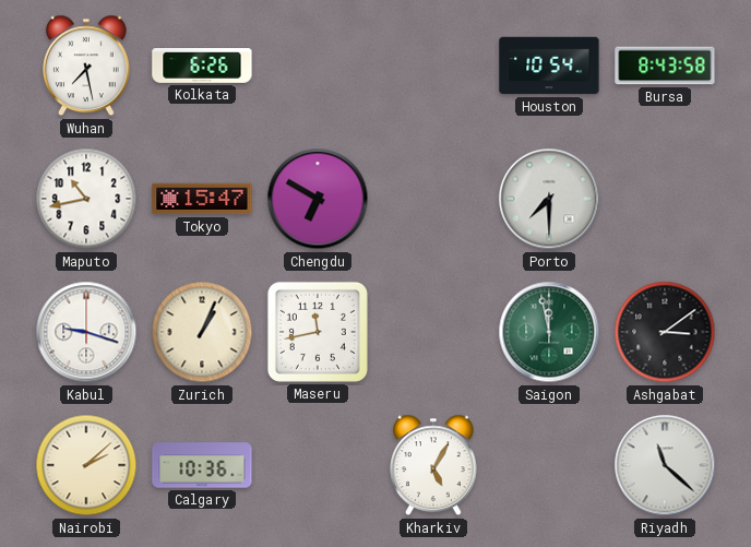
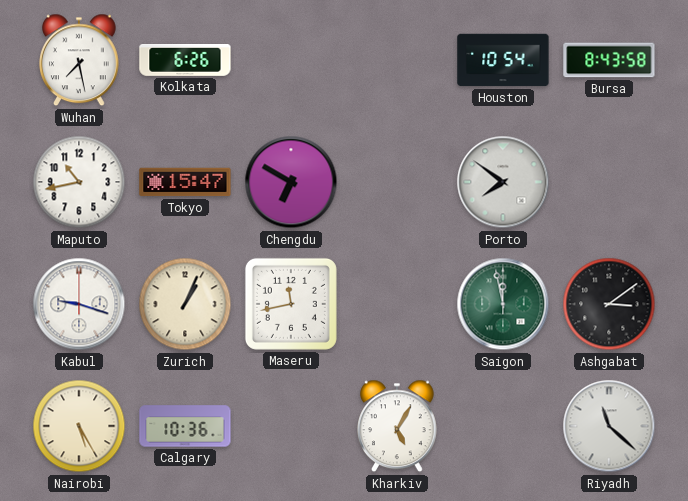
Porto: 7:30 -> 7:51 (503, 182)
Nairobi: 2:08 -> 5:25 (79, 426)
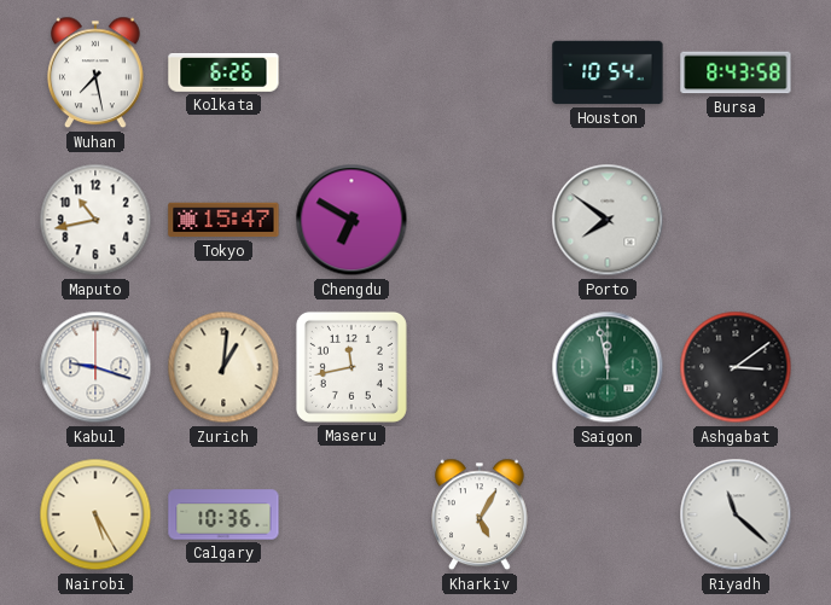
Zurich: 1:04 -> 1:01 (223, 367)
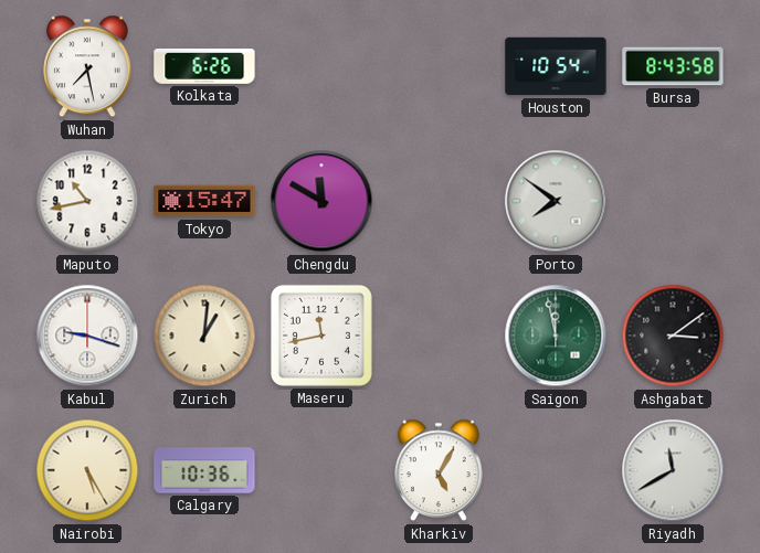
Chengdu: 6:50 -> 11:50 (321, 201)
Riyadh: 11:22 -> 11:40 (673, 470)
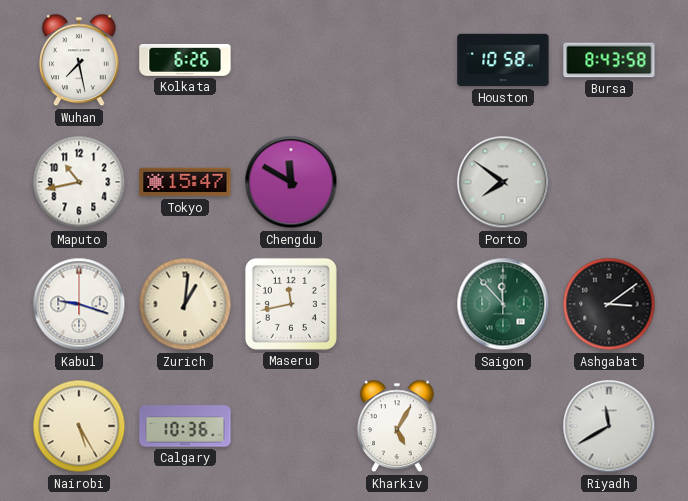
Houston: 10:54 -> 10:58 (503, 60)
Saigon: 11:58 -> 11:53 (503, 304)
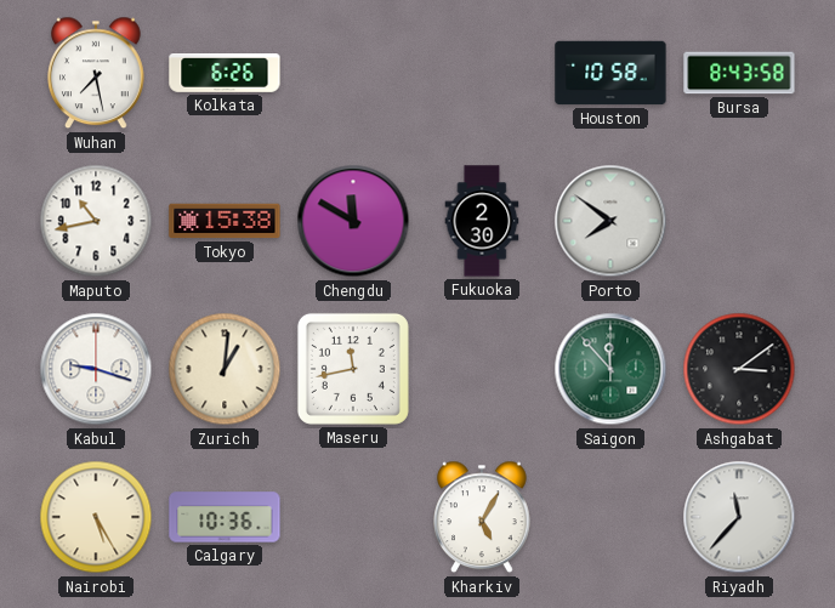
Tokyo: 15:47 -> 15:38 (225, 221)
Fukuoka: none -> 2:30 (482, 221)
Riyadh: 11:40 -> 11:37 (739, 517)
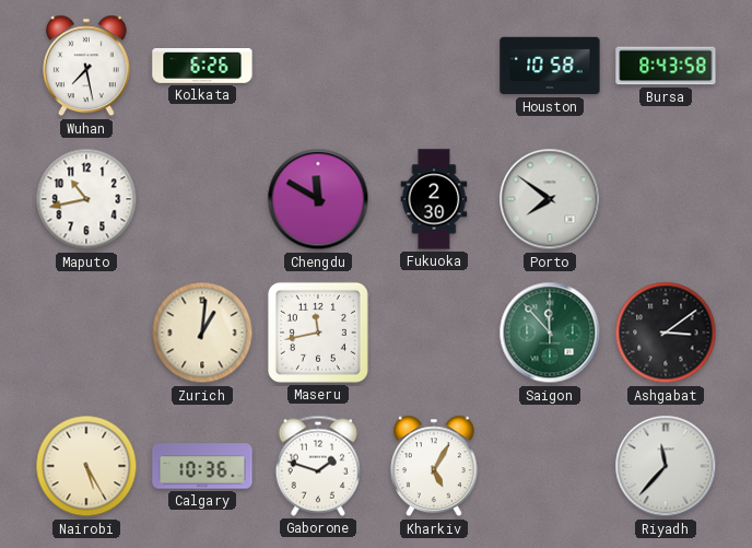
Tokyo: 15:38 -> none (225, 221)
Kabul: 9:18 -> none (96, 369)
Gaborone: none -> 1:48 (317, 466)
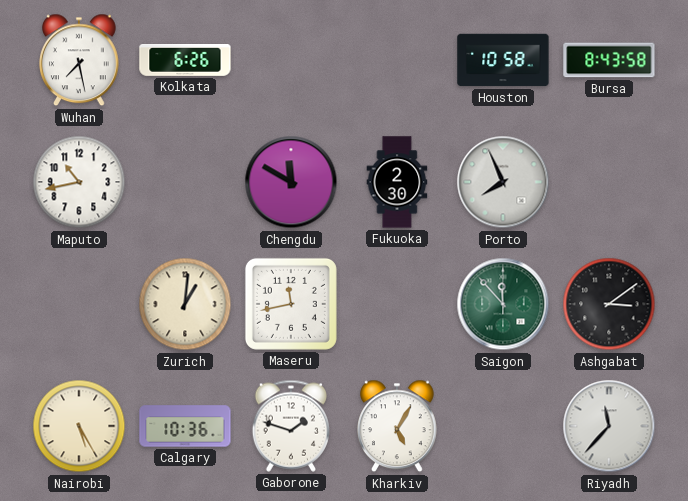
Porto: 7:51 -> 7:56 (503, 182)
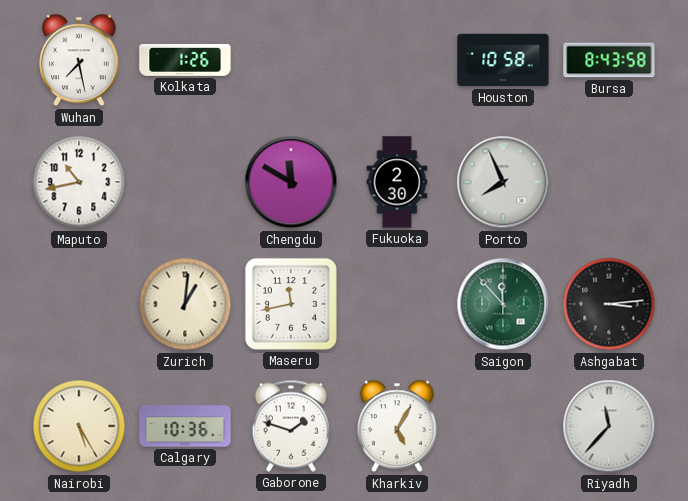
Kolkata: 6:26 -> 1:26 (185, 61)
Ashgabat: 3:09 -> 3:14 (609, 304)
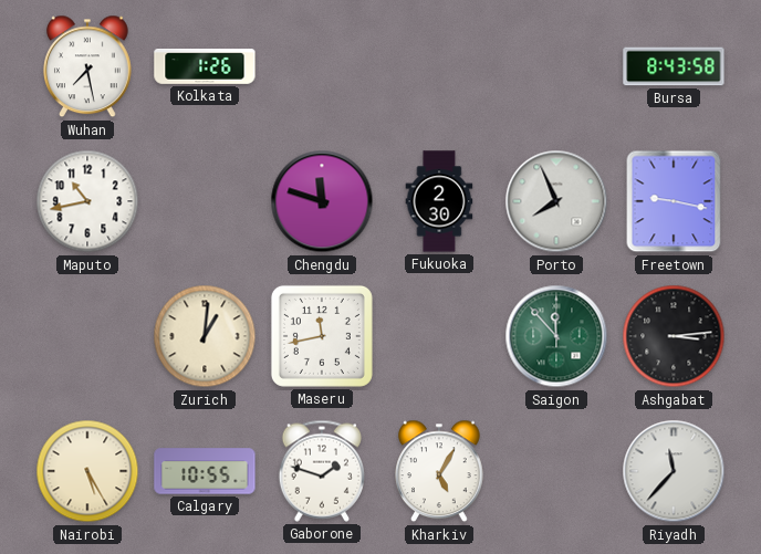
Houston: 10:58 -> none (503, 60)
Chengdu: 11:50 -> 11:48 (322, 201)
Freetown: none -> 9:17 (674, 201)
Calgary: 10:36 -> 10:55 (205, 471)
